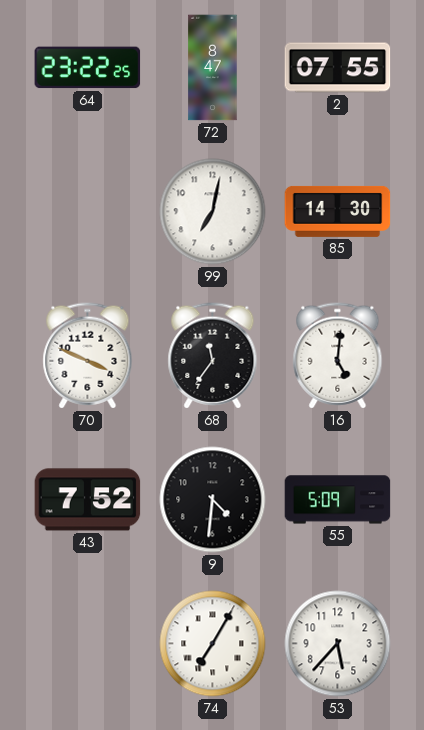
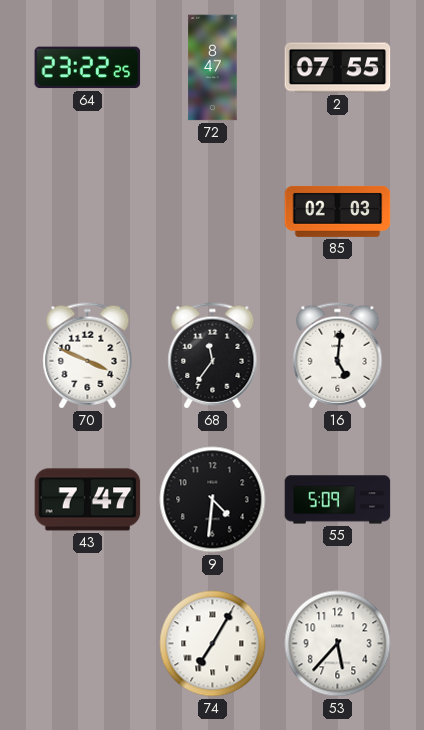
99: 7:02 -> none (213, 212)
85: 14:30 -> 02:03 (338, 211)
43: 7:52 -> 7:47 (88, 500)
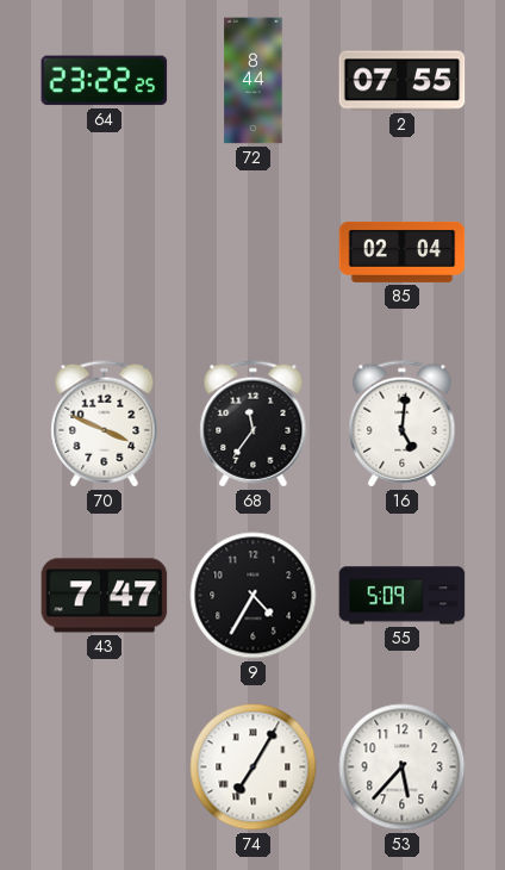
72: 8:47 -> 8:44 (254, 81)
85: 02:03 -> 02:04 (403, 251)
9: 4:31 -> 4:35 (254, 596)
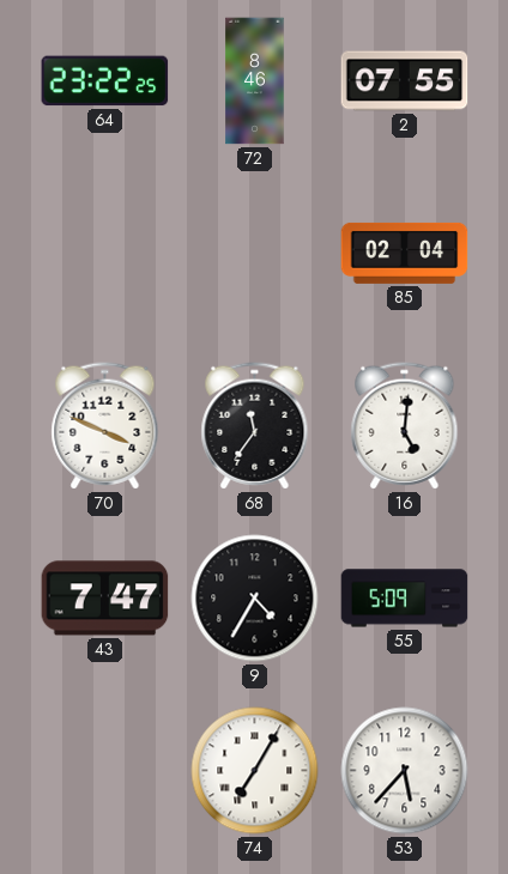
72: 8:44 -> 8:46 (255, 81)
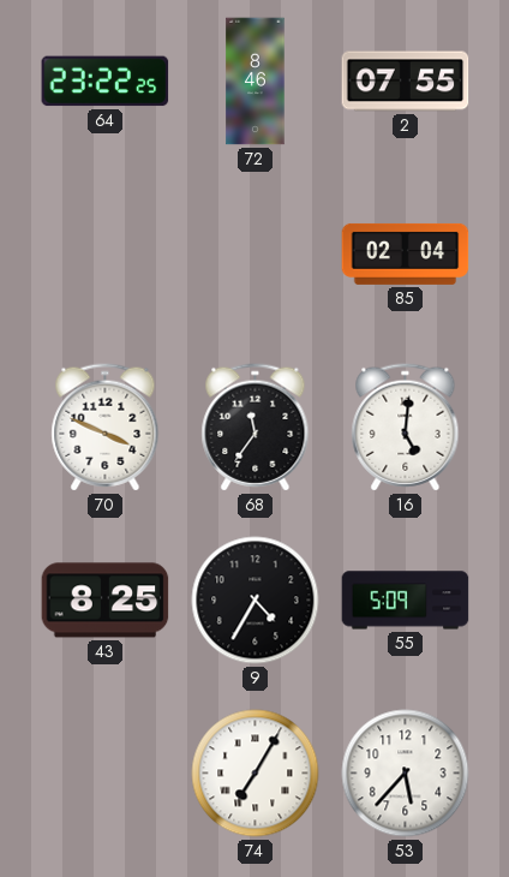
43: 7:47 -> 8:25 (106, 601)
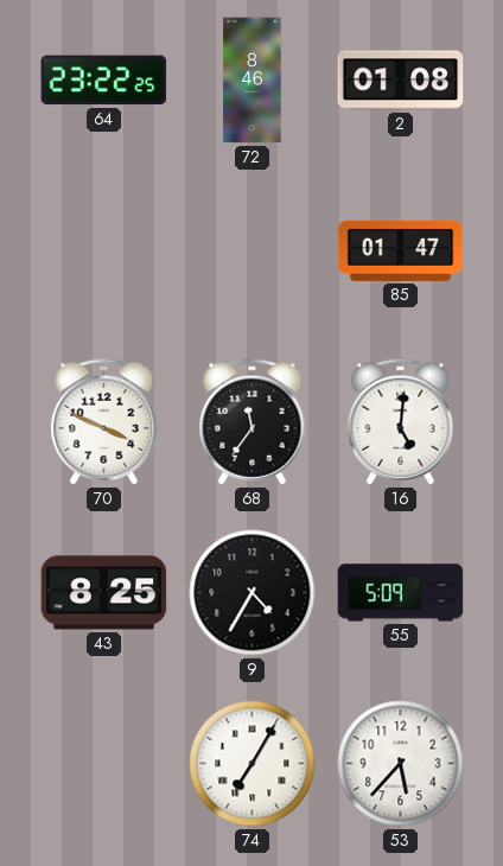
2: 07:55 -> 01:08 (401, 81)
85: 02:04 -> 01:47 (401, 250)
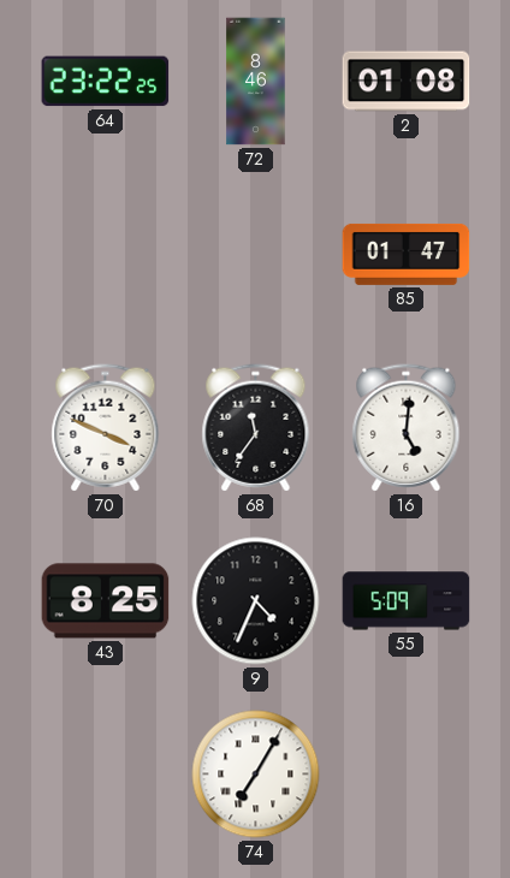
9: 4:35 -> 4:34 (256, 601)
53: 5:37 -> none (401, 764)
